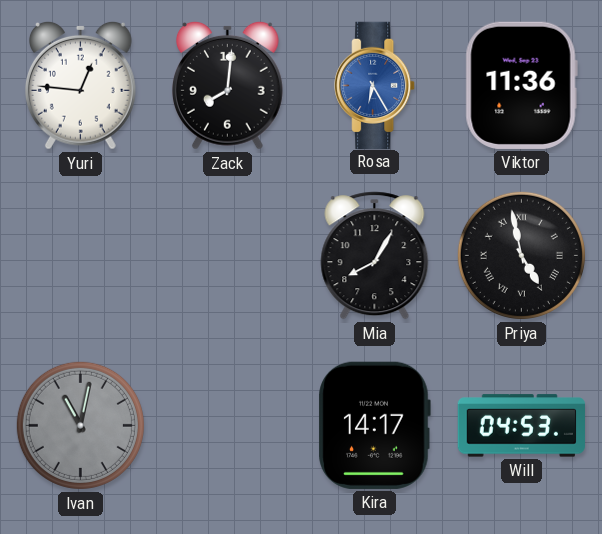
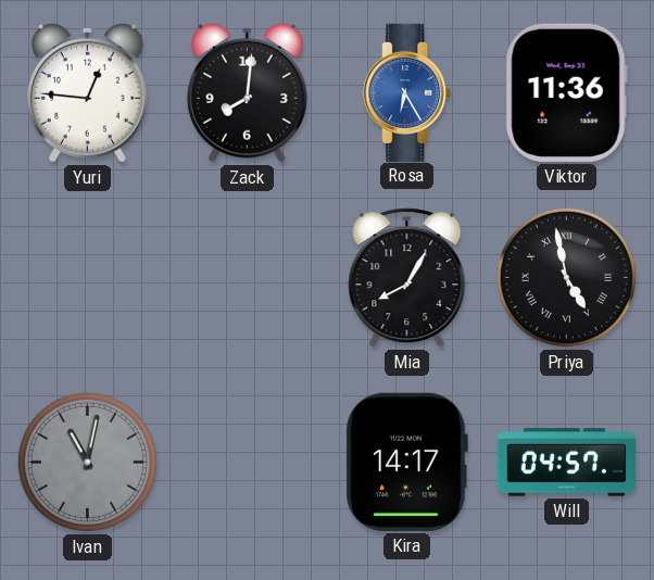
Will: 04:53 -> 04:57 (566, 463)
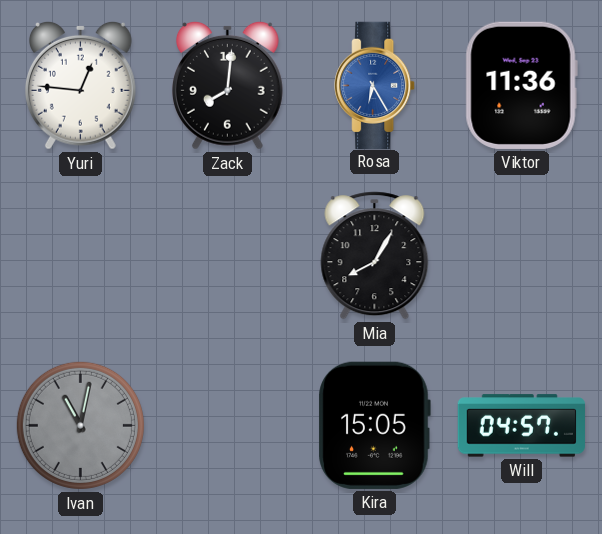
Priya: 4:58 -> none (566, 277)
Kira: 14:17 -> 15:05 (374, 425)
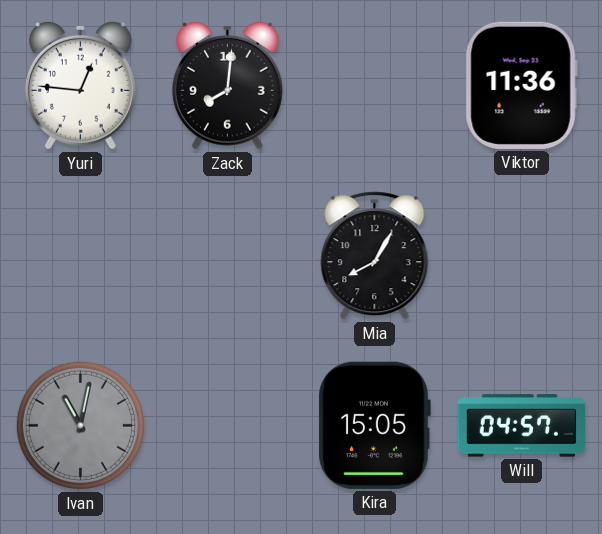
Rosa: 6:25 -> none (375, 85)
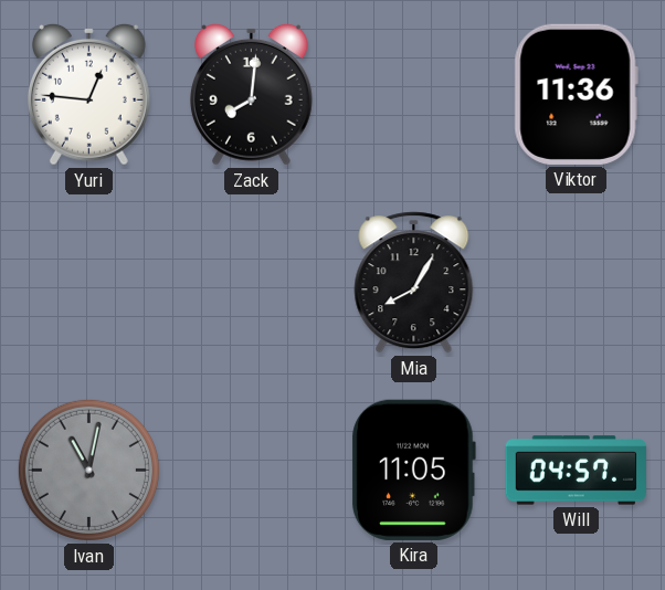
Kira: 15:05 -> 11:05 (413, 470)
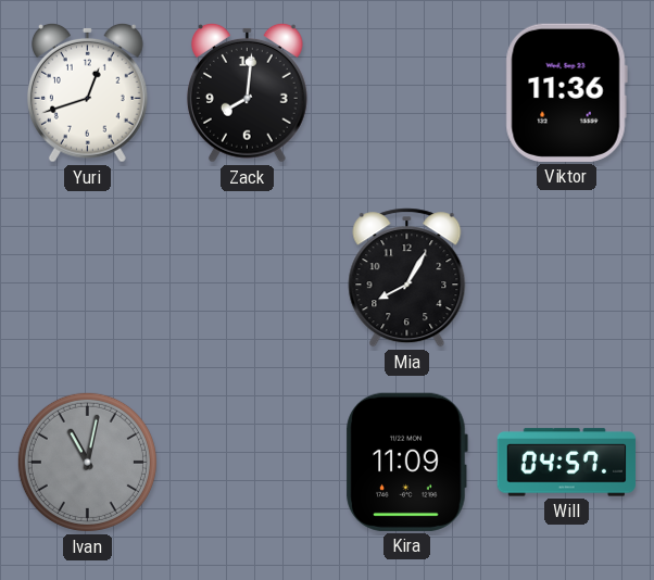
Yuri: 12:46 -> 12:42 (87, 92)
Kira: 11:05 -> 11:09 (406, 462)
